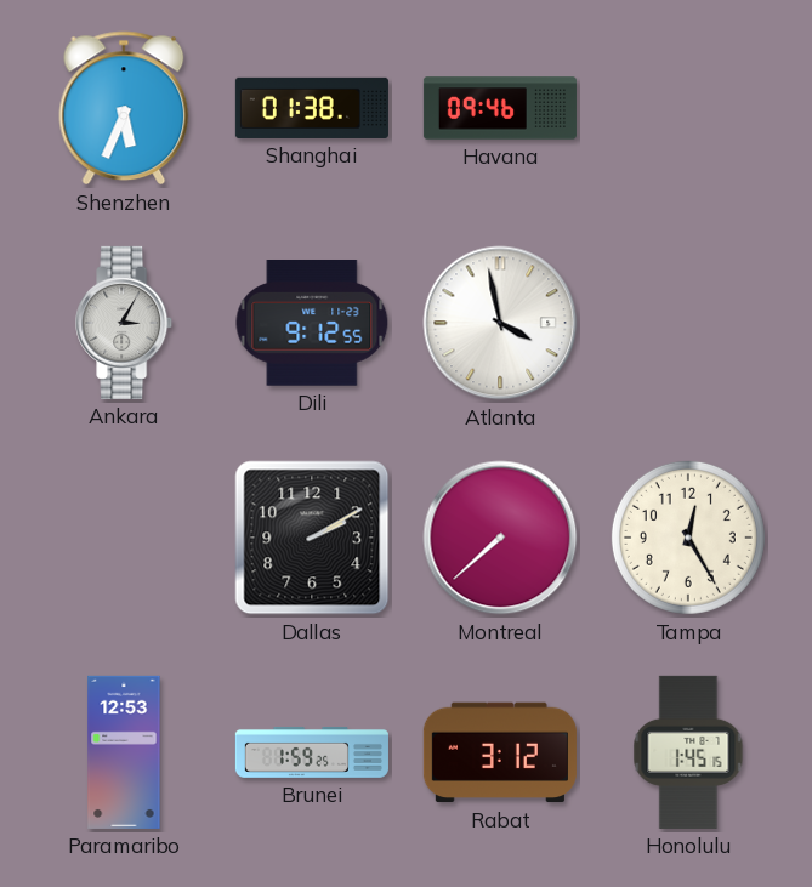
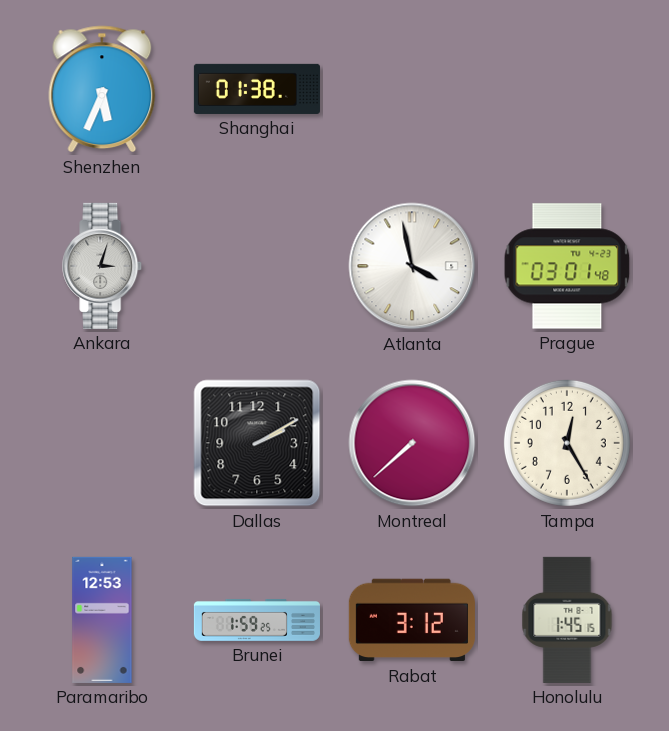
Havana: 09:46 -> none (500, 108)
Ankara: 3:05 -> 3:03 (103, 266)
Dili: 9:12 -> none (312, 324)
Prague: none -> 03:01 (567, 266)
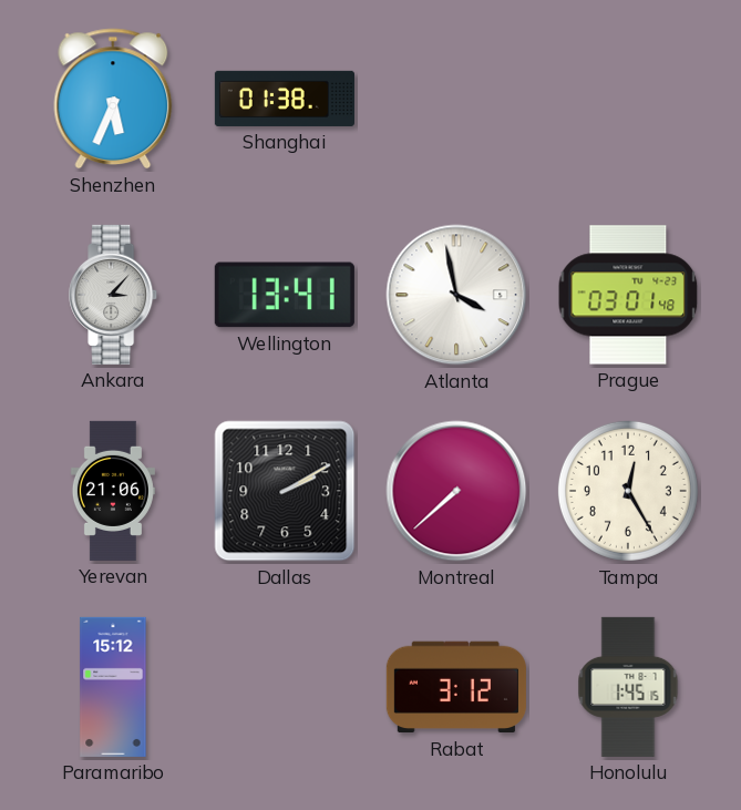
Ankara: 3:03 -> 3:07 (114, 295)
Wellington: none -> 13:41 (285, 295)
Yerevan: none -> 21:06 (113, 491)
Paramaribo: 12:53 -> 15:12 (113, 687)
Brunei: 1:59 -> none (257, 621)
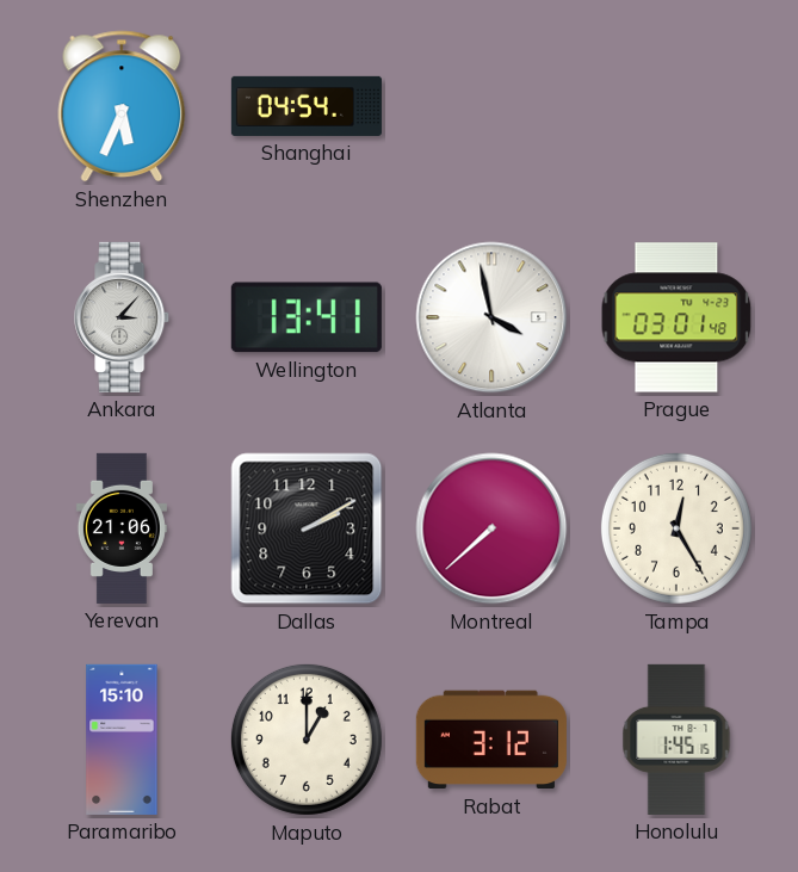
Shanghai: 01:38 -> 04:54 (307, 106)
Paramaribo: 15:12 -> 15:10 (122, 740)
Maputo: none -> 1:00 (307, 740)
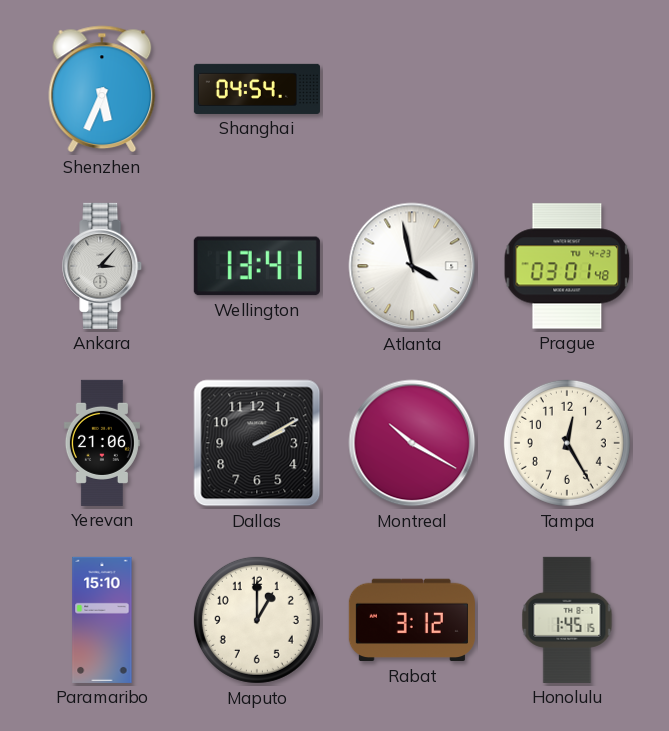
Montreal: 7:38 -> 10:20 (412, 443)
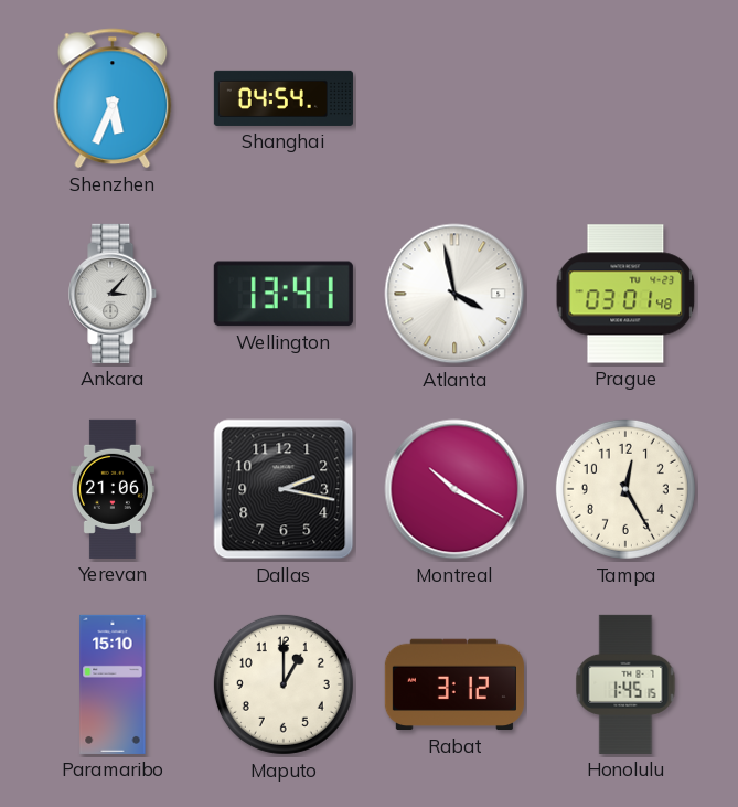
Dallas: 2:10 -> 2:17 (284, 489)
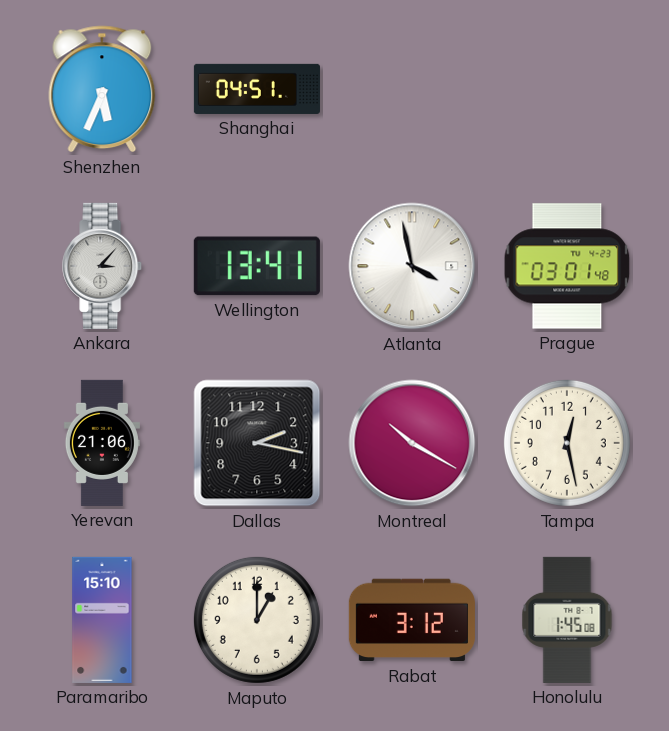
Shanghai: 04:54 -> 04:51 (257, 89)
Tampa: 12:25 -> 12:28 (567, 443)
Honolulu: 1:45:15 -> 1:45:08 (567, 620)
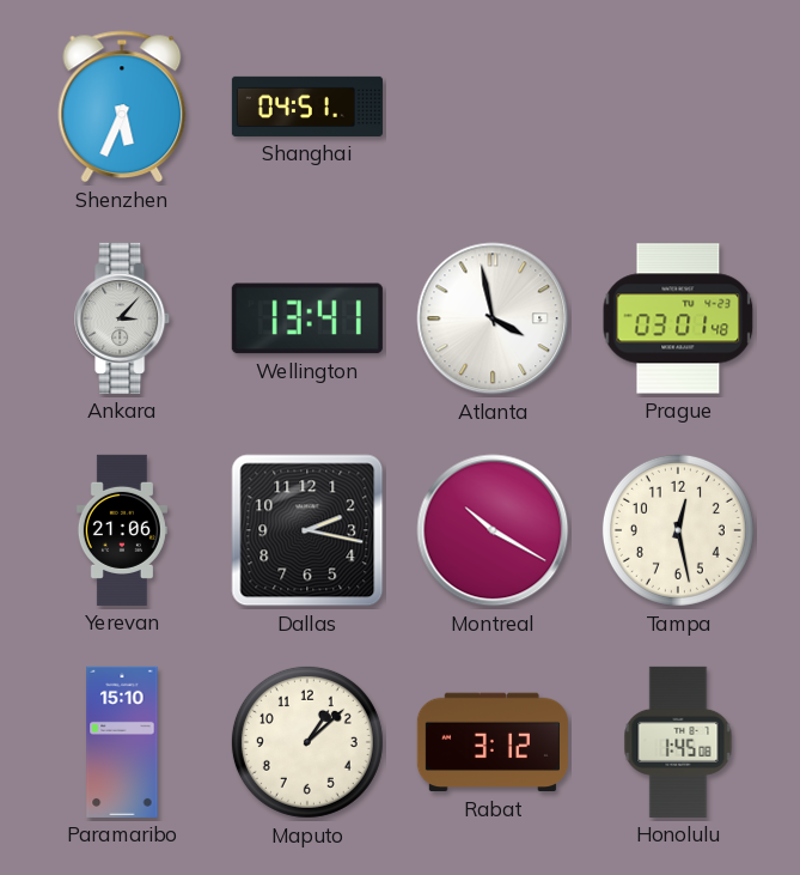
Maputo: 1:00 -> 1:08 (307, 742)
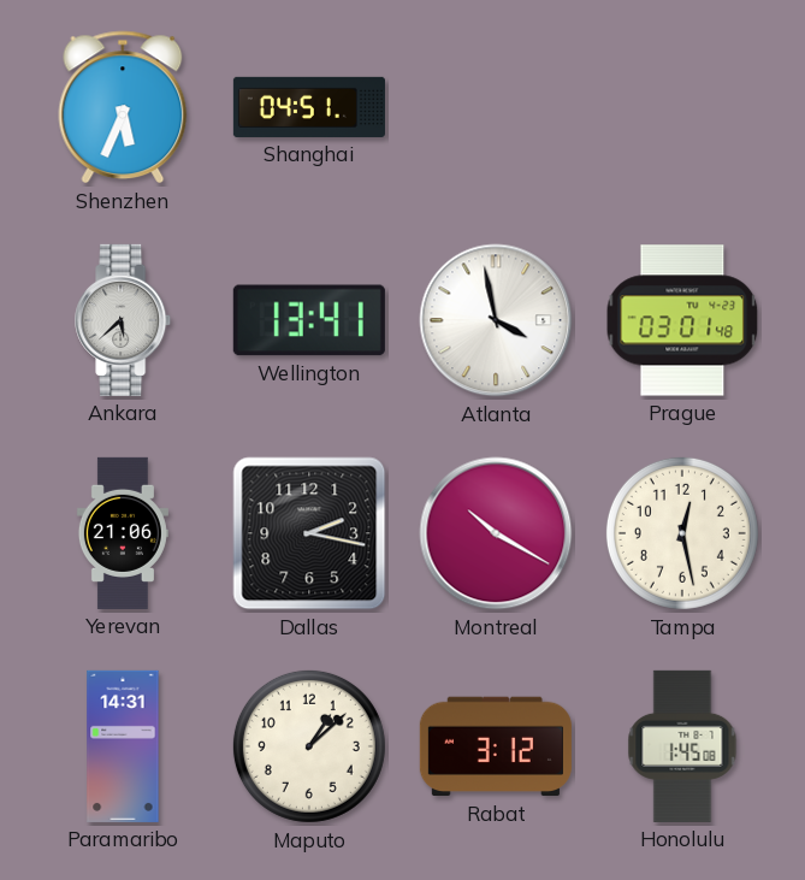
Ankara: 3:07 -> 5:38 (124, 320)
Paramaribo: 15:10 -> 14:31 (123, 746)
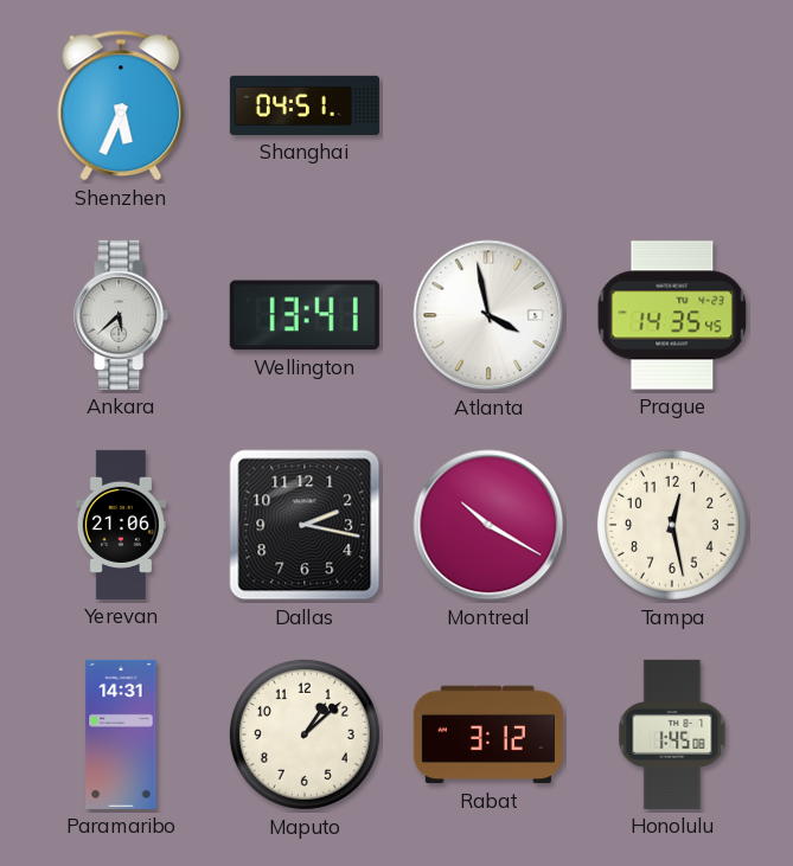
Prague: 03:01 -> 14:35 (672, 315)
